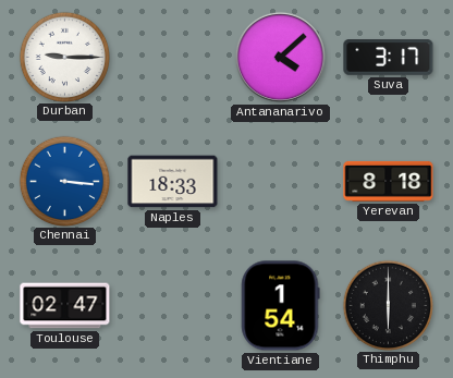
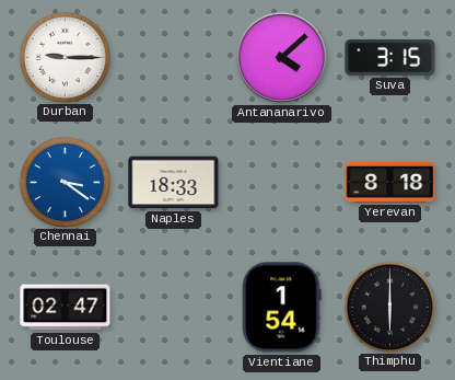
Suva: 3:17 -> 3:15 (390, 58)
Chennai: 3:16 -> 3:21 (65, 182)
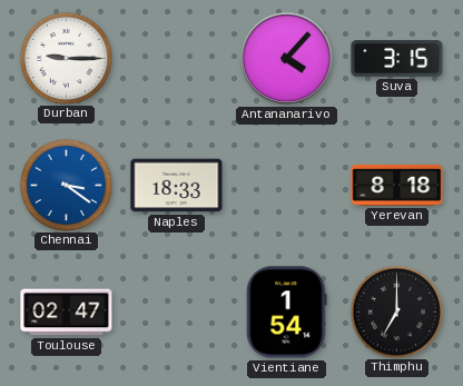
Antananarivo: 4:08 -> 4:07 (286, 58)
Thimphu: 6:00 -> 7:00 (396, 311)
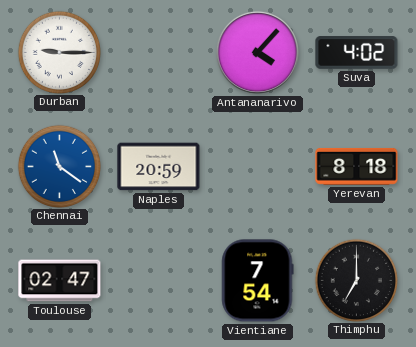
Suva: 3:15 -> 4:02 (357, 53)
Chennai: 3:21 -> 11:21 (59, 166)
Naples: 18:33 -> 20:59 (159, 167)
Vientiane: 1:54 -> 7:54 (258, 281)
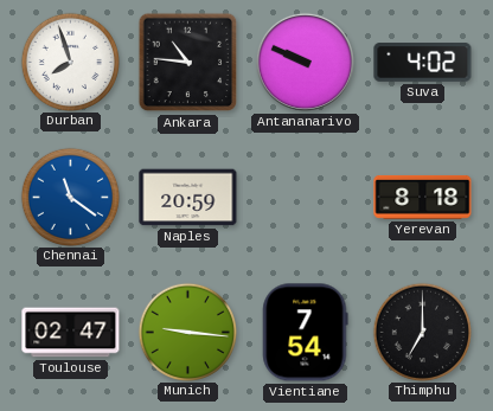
Durban: 9:15 -> 7:57 (70, 62)
Ankara: none -> 10:46 (188, 63)
Antananarivo: 4:07 -> 9:49 (305, 62)
Munich: none -> 9:16 (187, 332)
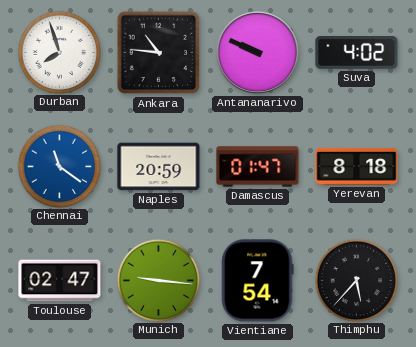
Damascus: none -> 01:47 (258, 167)
Thimphu: 7:00 -> 5:37 (356, 280)
